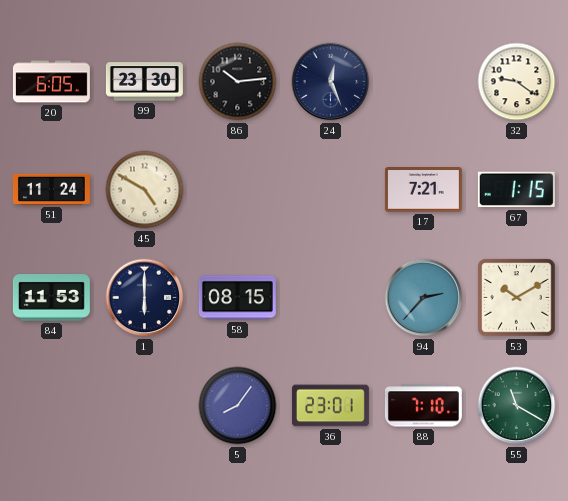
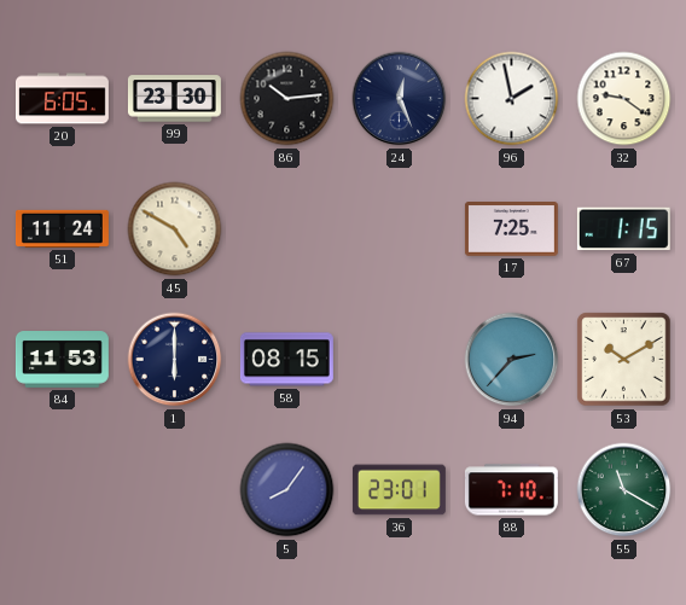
96: none -> 1:58 (512, 99)
17: 7:21 -> 7:25 (511, 229)
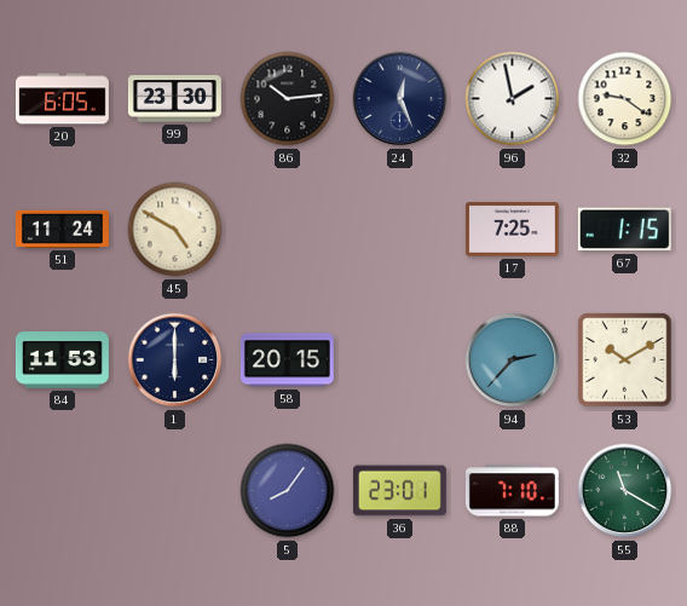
58: 08:15 -> 20:15 (287, 360)
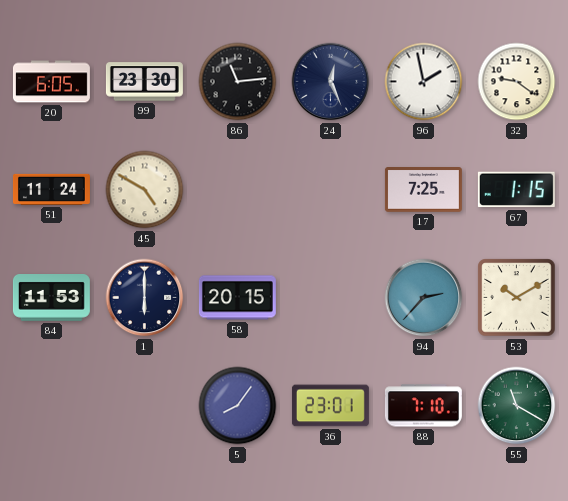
86: 10:14 -> 11:14 (238, 82)
